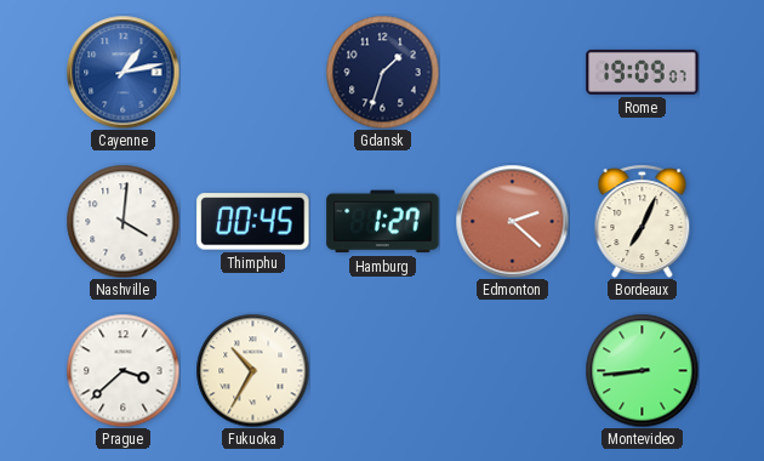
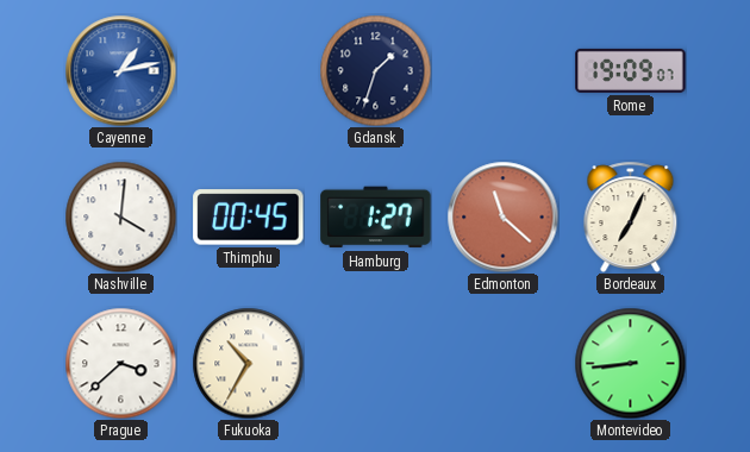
Edmonton: 2:22 -> 11:22 (502, 216)
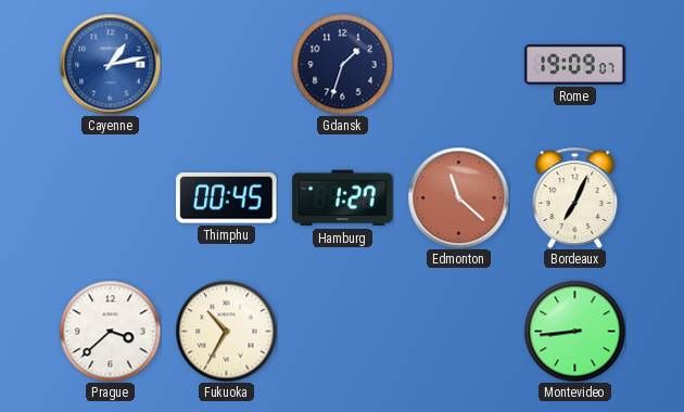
Nashville: 4:01 -> none (120, 216)
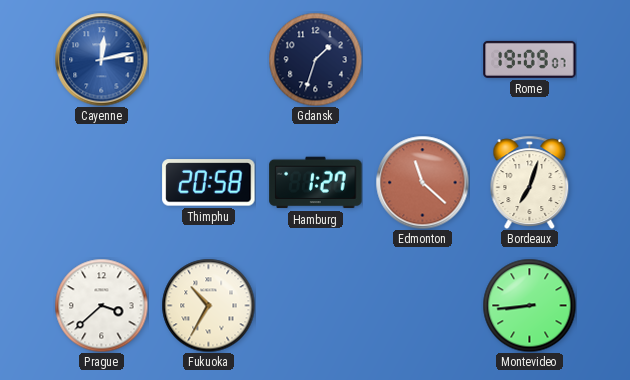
Cayenne: 1:13 -> 12:13 (101, 59)
Thimphu: 00:45 -> 20:58 (209, 183)
Bordeaux: 7:04 -> 7:03 (530, 182)
